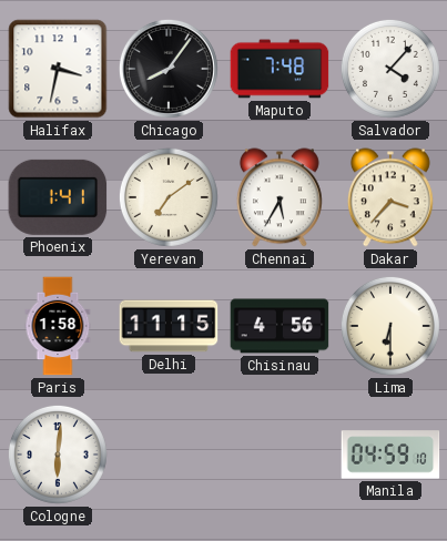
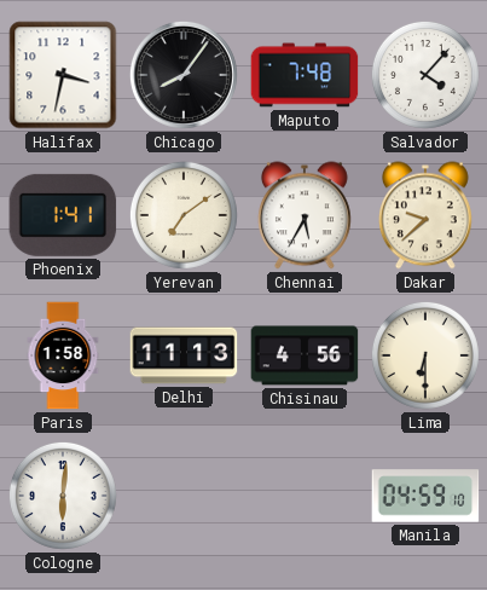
Dakar: 3:37 -> 9:38 (425, 215)
Delhi: 11:15 -> 11:13 (184, 355)
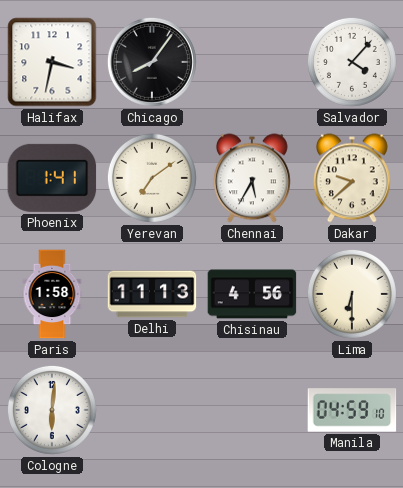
Maputo: 7:48 -> none (305, 75)
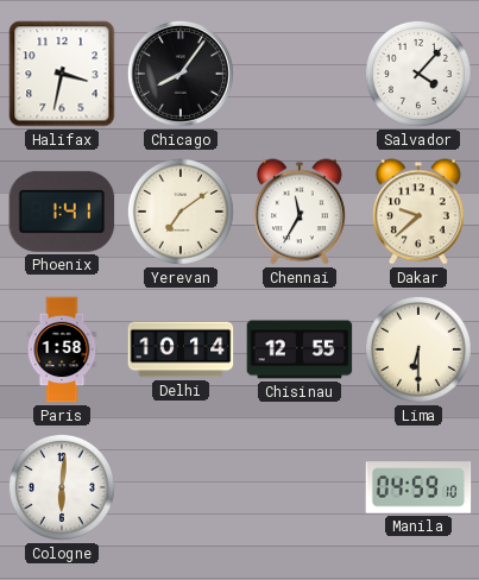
Chennai: 5:35 -> 11:35 (300, 212)
Delhi: 11:13 -> 10:14 (181, 349)
Chisinau: 4:56 -> 12:55 (300, 349)
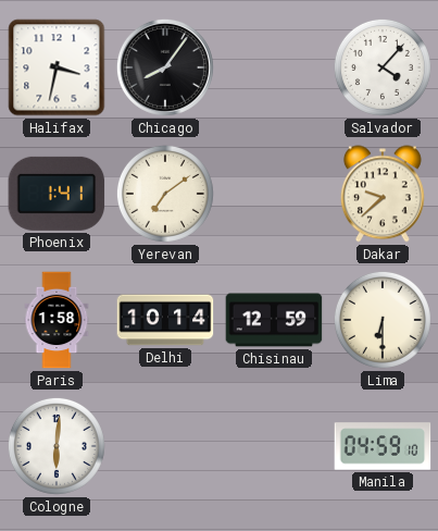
Chennai: 11:35 -> none (300, 212)
Chisinau: 12:55 -> 12:59 (274, 320)
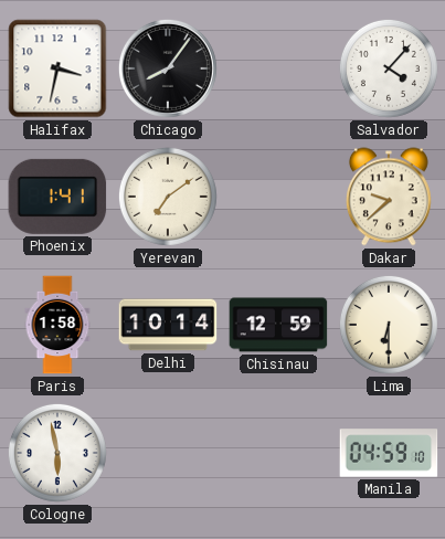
Cologne: 6:01 -> 5:58 (57, 453)
